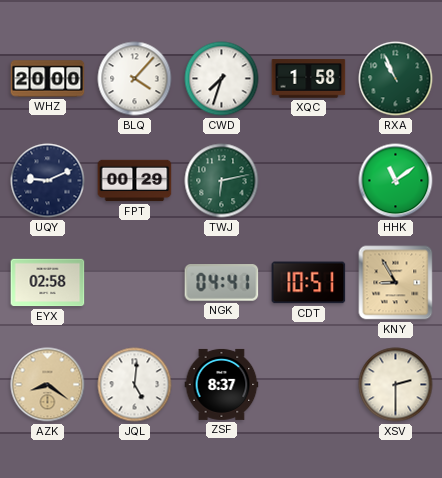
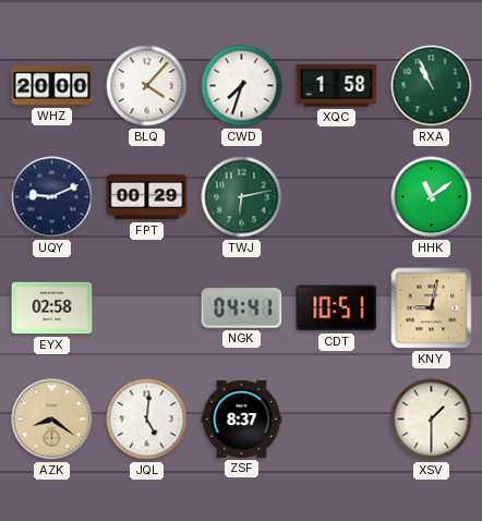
KNY: 8:55 -> 9:02 (432, 308)
XSV: 2:30 -> 1:30 (432, 420)
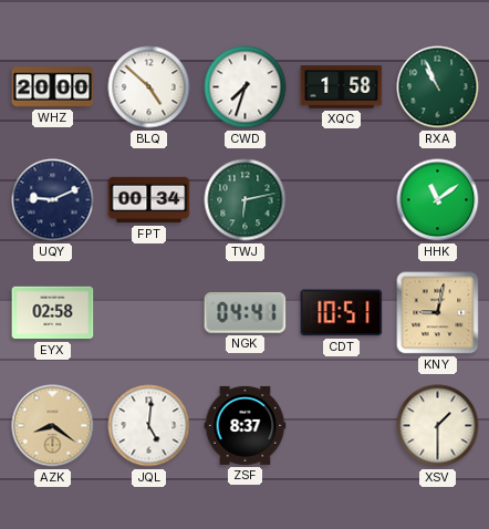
BLQ: 4:07 -> 4:52 (149, 87)
FPT: 00:29 -> 00:34 (149, 200)
